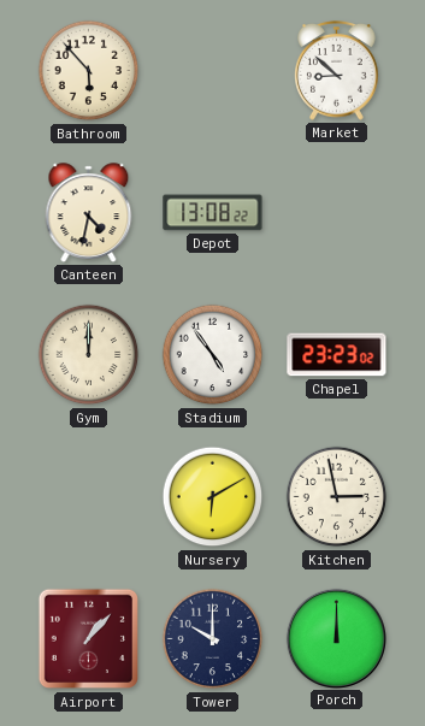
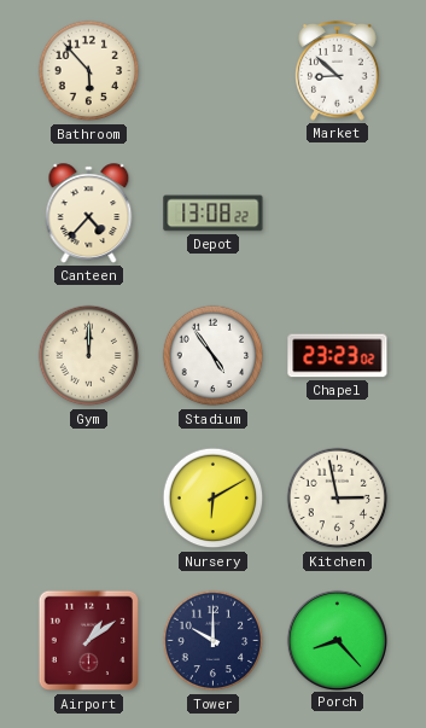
Canteen: 4:32 -> 4:37 (89, 214)
Airport: 1:07 -> 1:09 (89, 641)
Porch: 12:00 -> 8:23 (337, 640)
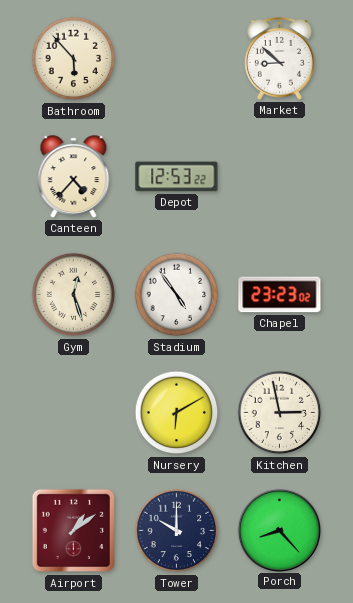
Depot: 13:08 -> 12:53 (177, 177)
Gym: 12:00 -> 12:27 (74, 295)
